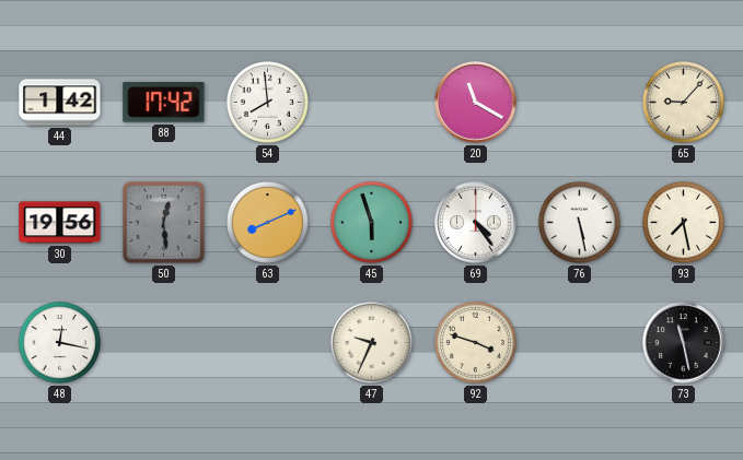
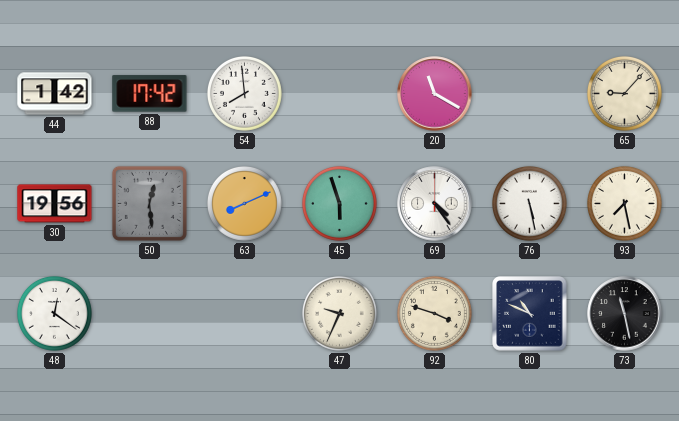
48: 12:17 -> 12:21 (54, 313)
80: none -> 10:49 (530, 314)
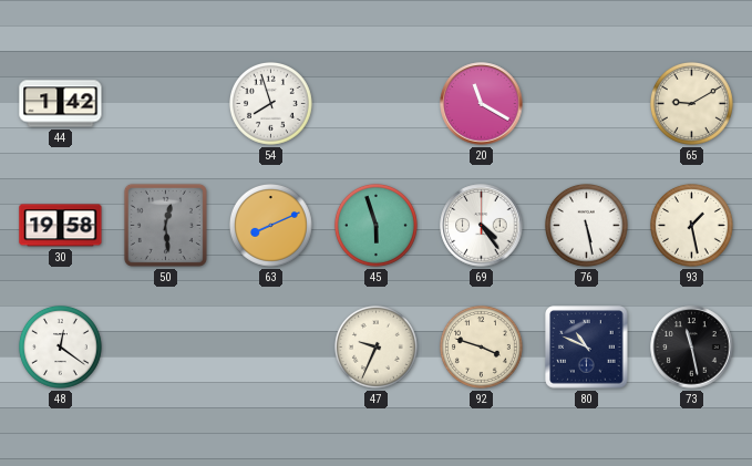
88: 17:42 -> none (150, 94)
54: 7:59 -> 7:57 (270, 103)
65: 9:07 -> 9:10 (691, 103)
30: 19:56 -> 19:58 (61, 226)
93: 7:28 -> 1:28 (691, 225)
